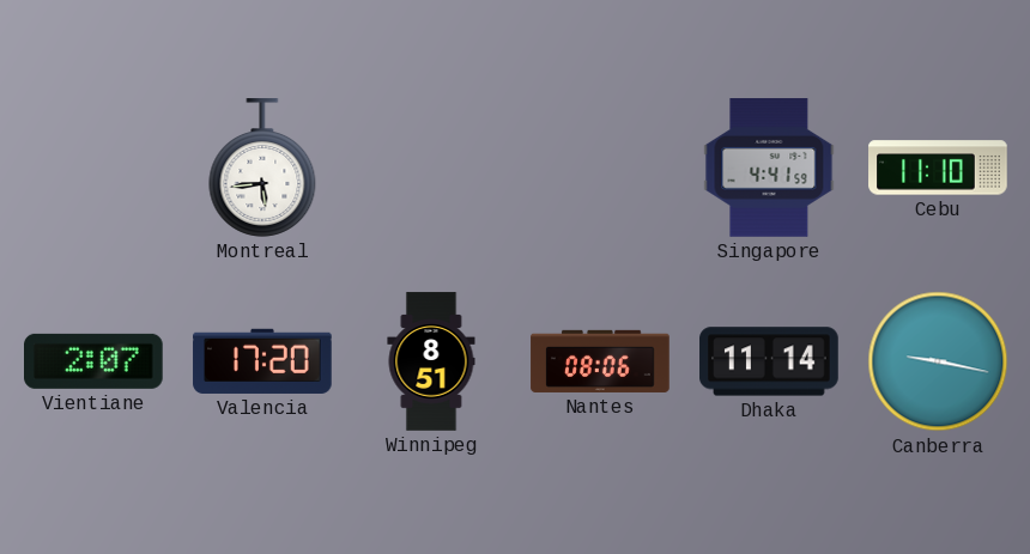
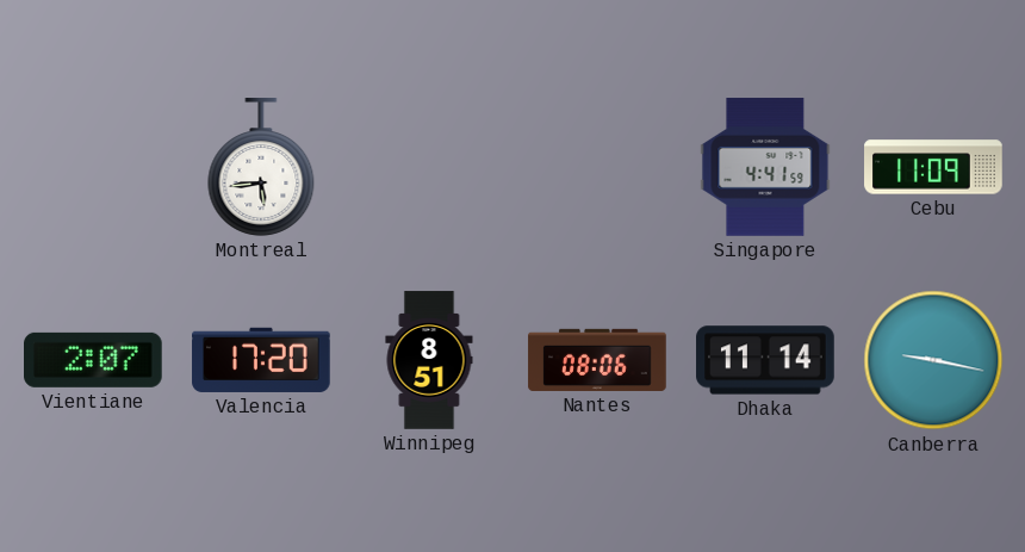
Cebu: 11:10 -> 11:09 (933, 167)
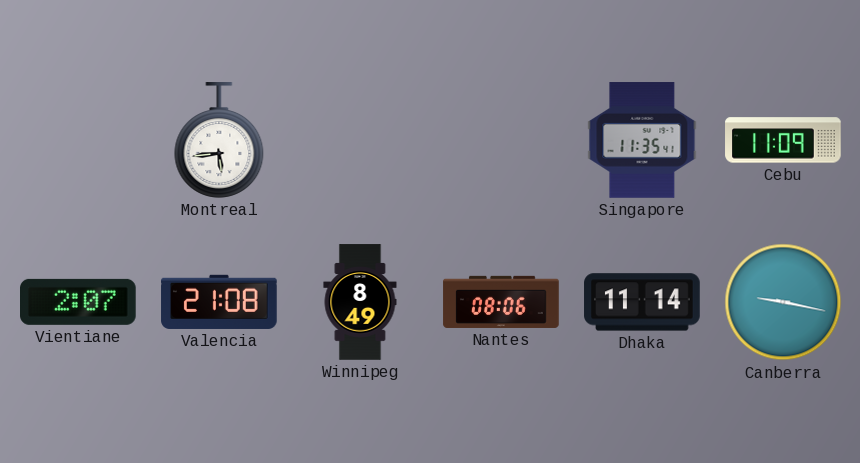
Singapore: 4:41 -> 11:35 (642, 140)
Valencia: 17:20 -> 21:08 (219, 302)
Winnipeg: 8:51 -> 8:49 (360, 302)
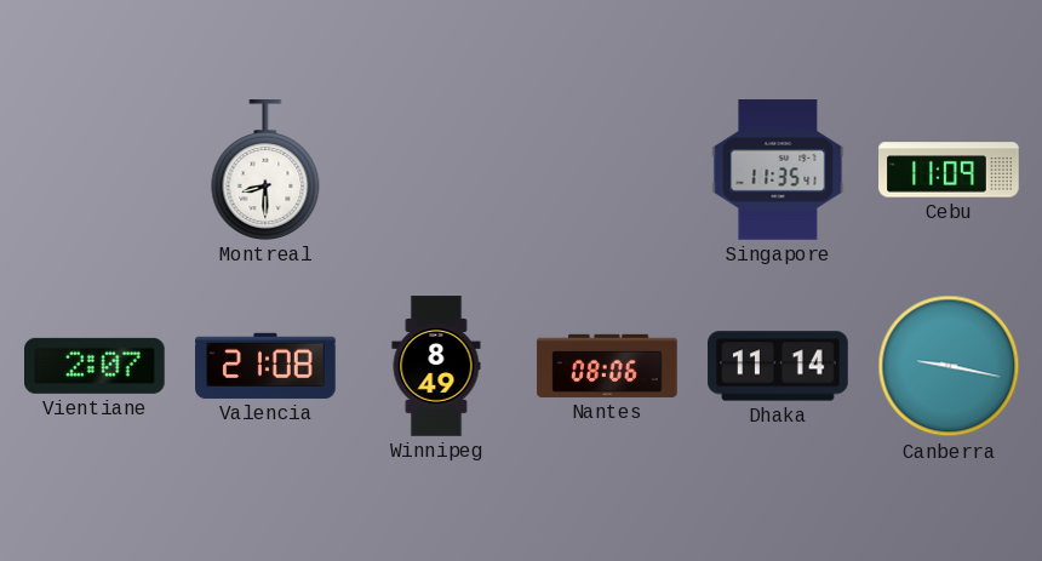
Montreal: 5:44 -> 8:30 (265, 170)
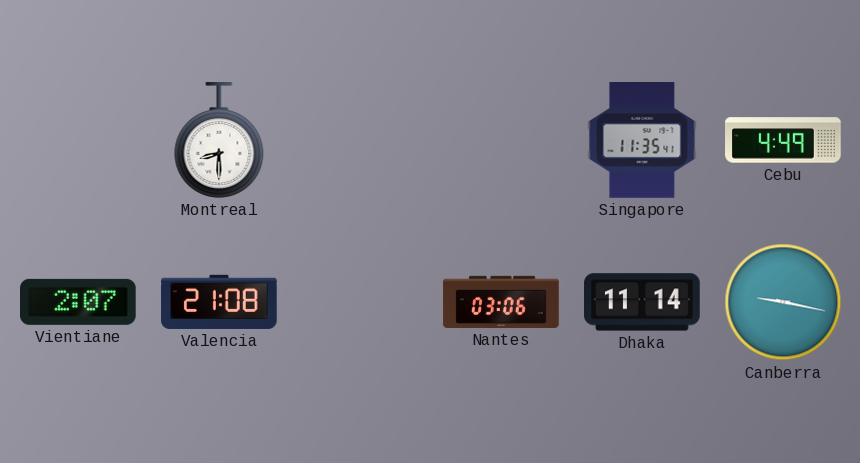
Cebu: 11:09 -> 4:49 (783, 140)
Winnipeg: 8:49 -> none (436, 366)
Nantes: 08:06 -> 03:06 (501, 302)
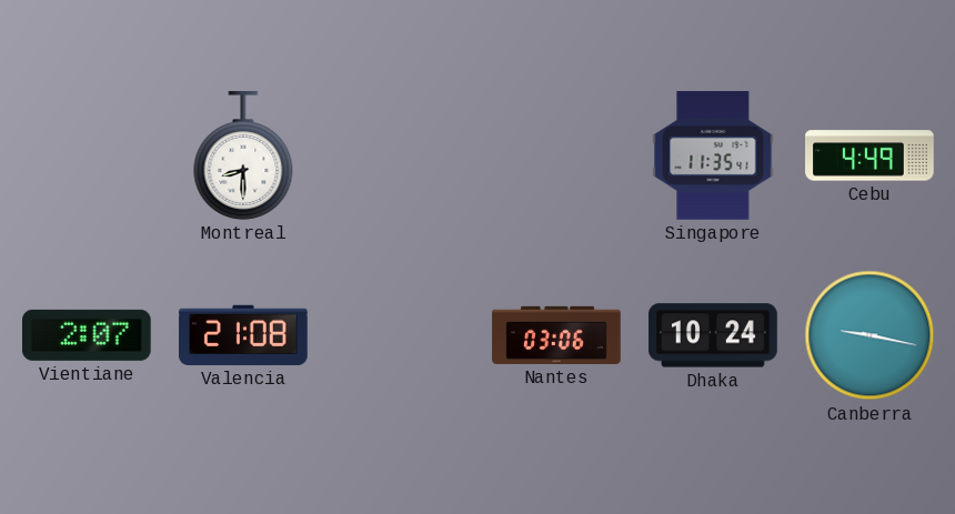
Dhaka: 11:14 -> 10:24 (713, 335)
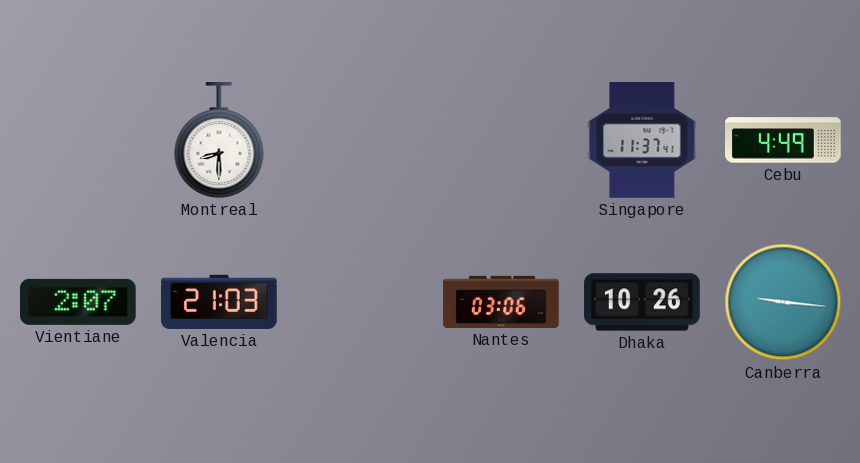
Singapore: 11:35 -> 11:37 (642, 140)
Valencia: 21:08 -> 21:03 (219, 302)
Dhaka: 10:24 -> 10:26 (642, 302)
Canberra: 9:17 -> 9:16 (783, 302)
